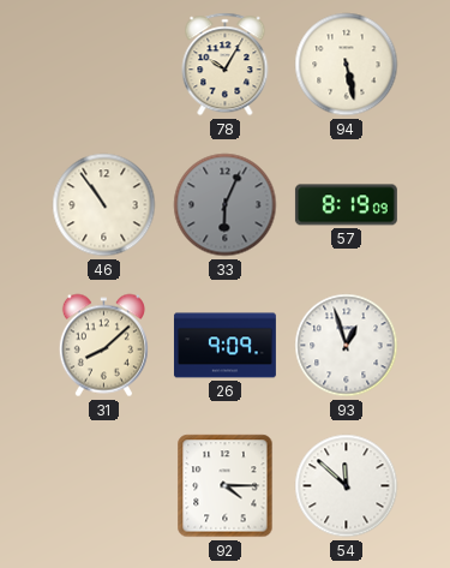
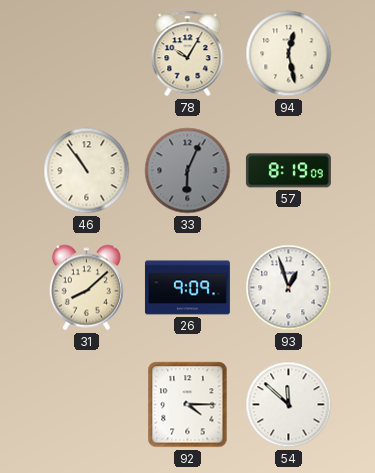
94: 5:28 -> 12:28 (289, 54)
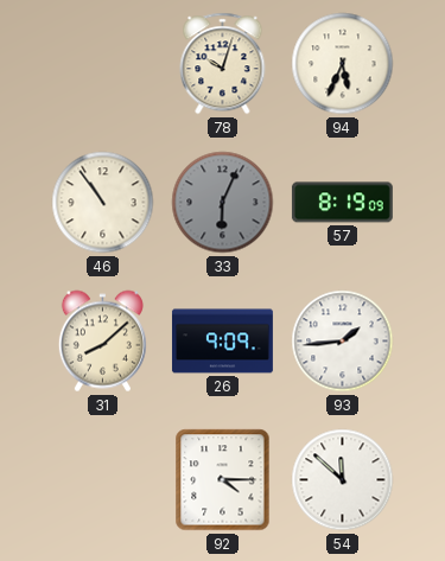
78: 10:05 -> 10:03 (223, 64)
94: 12:28 -> 5:34 (343, 64)
93: 12:57 -> 1:44 (343, 342)
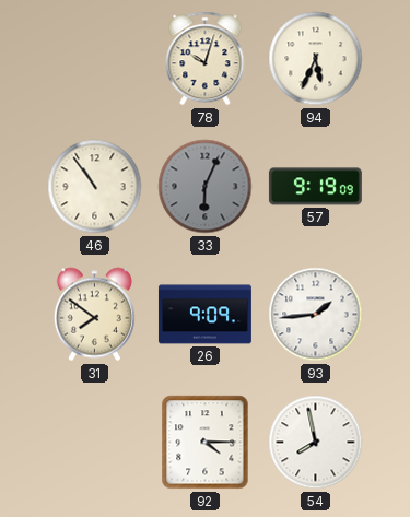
57: 8:19 -> 9:19 (315, 187)
31: 8:08 -> 7:51 (94, 315)
54: 11:52 -> 7:58 (316, 443)
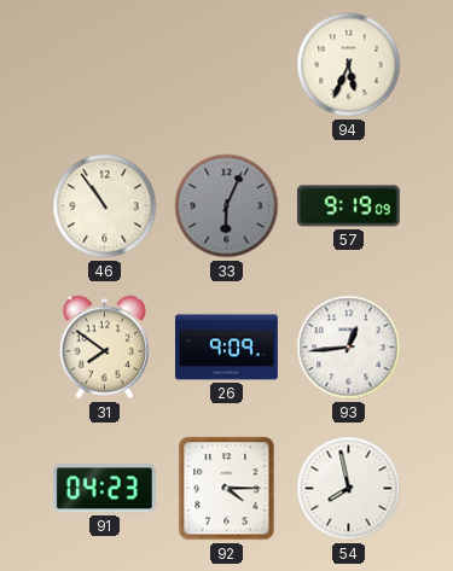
78: 10:03 -> none (206, 59)
93: 1:44 -> 12:44 (349, 348)
91: none -> 04:23 (104, 489)
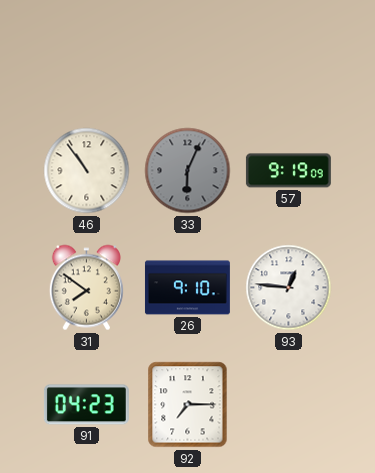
94: 5:34 -> none (349, 65)
26: 9:09 -> 9:10 (187, 288)
93: 12:44 -> 12:46 (289, 288)
92: 4:15 -> 7:15 (188, 405)
54: 7:58 -> none (349, 489)
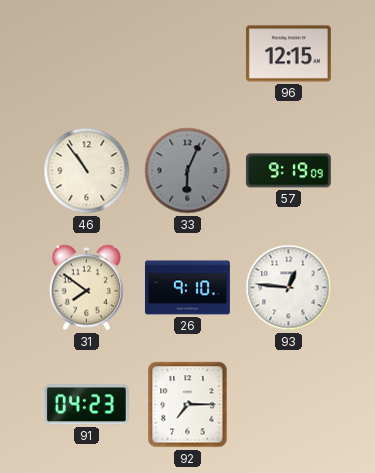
96: none -> 12:15 (288, 54)
